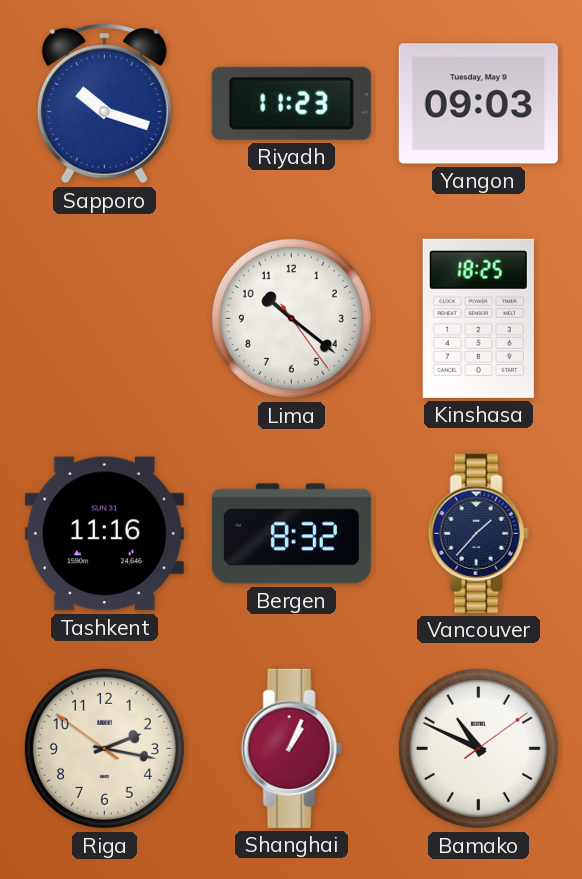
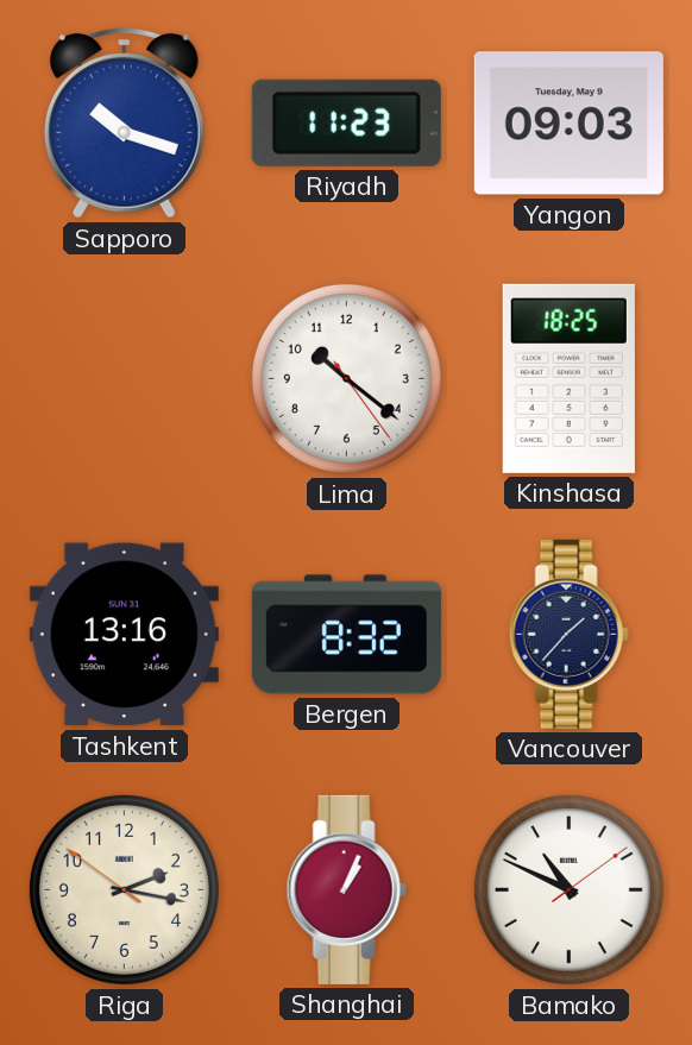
Tashkent: 11:16 -> 13:16 (124, 635)
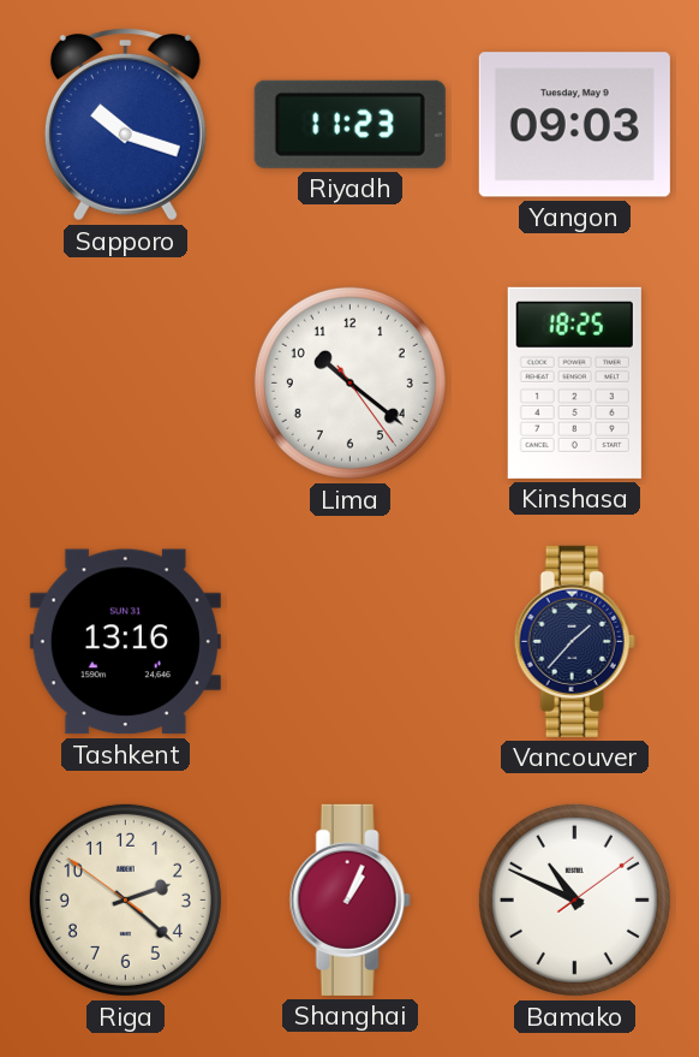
Bergen: 8:32 -> none (346, 635)
Riga: 2:16 -> 2:21 (125, 899)
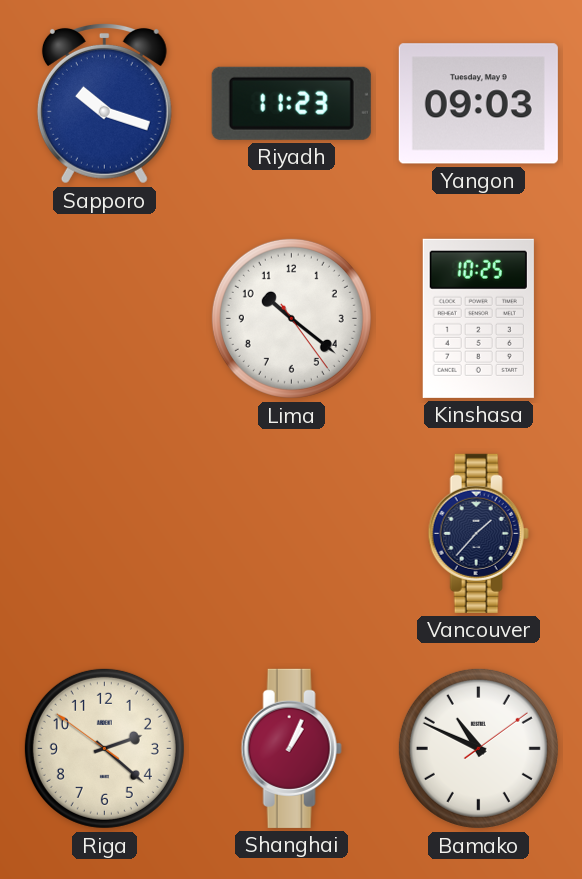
Kinshasa: 18:25 -> 10:25 (478, 318)
Tashkent: 13:16 -> none (125, 642)
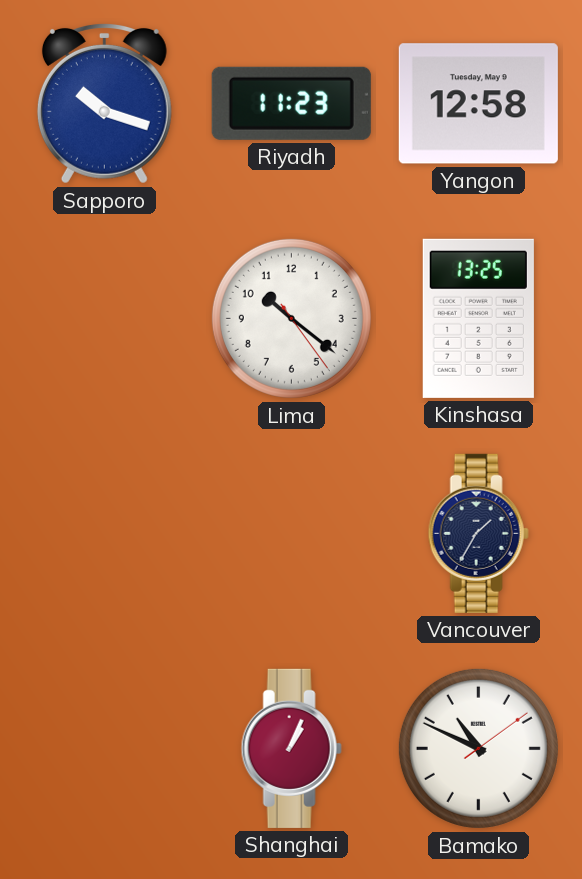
Yangon: 09:03 -> 12:58 (478, 104)
Kinshasa: 10:25 -> 13:25 (478, 318)
Vancouver: 1:37 -> 1:35 (478, 533)
Riga: 2:21 -> none (104, 748)
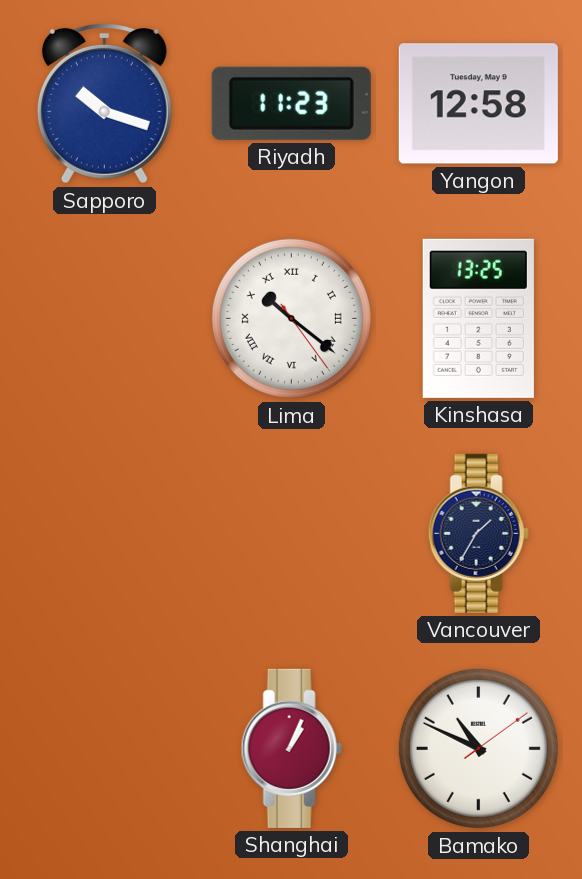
Lima numerals: Arabic -> Roman (291, 318)
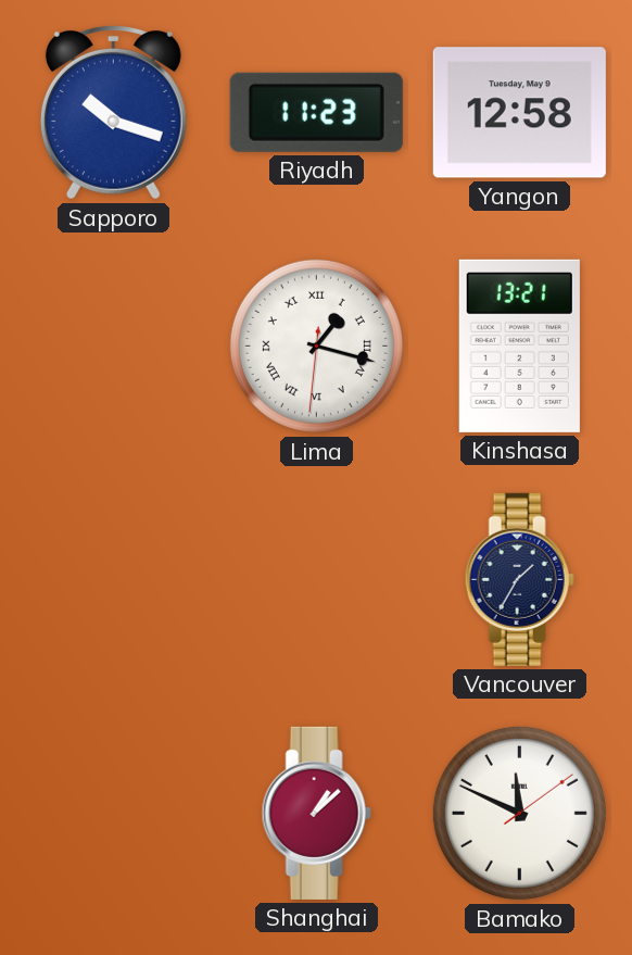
Lima: 10:21 -> 1:17 (316, 345)
Kinshasa: 13:25 -> 13:21 (519, 345)
Shanghai: 1:04 -> 1:08 (316, 813)
Bamako: 10:49 -> 11:49 (519, 813)
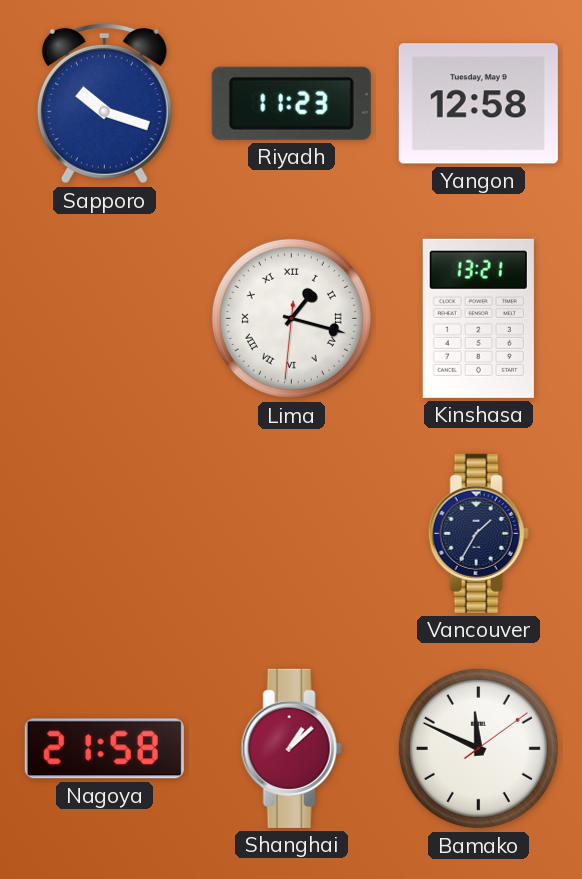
Nagoya: none -> 21:58 (104, 749)
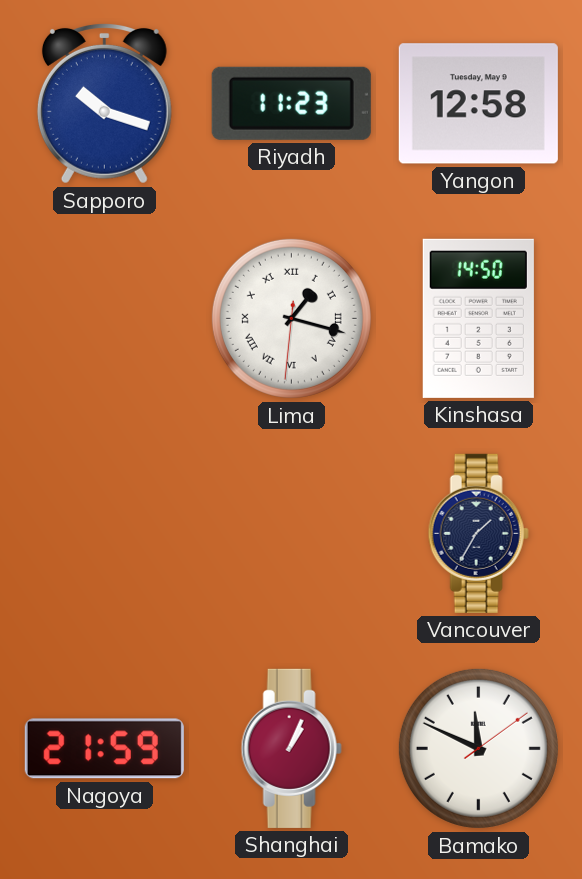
Kinshasa: 13:21 -> 14:50 (478, 318)
Nagoya: 21:58 -> 21:59 (104, 749)
Shanghai: 1:08 -> 1:04 (291, 748)
